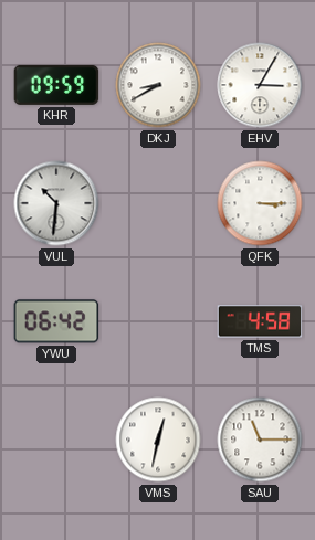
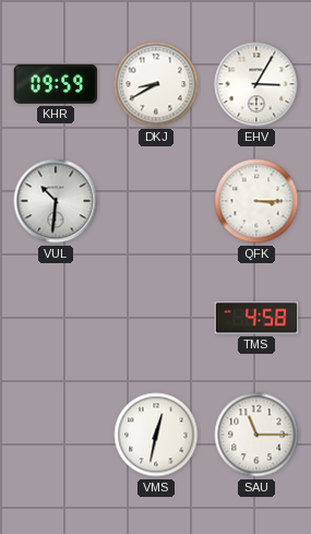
YWU: 06:42 -> none (56, 321)
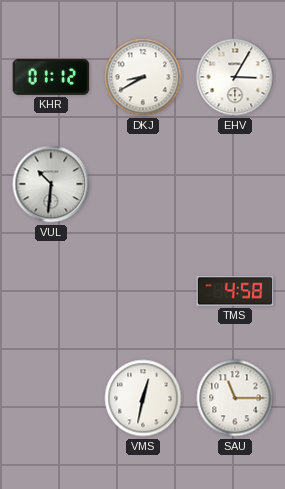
KHR: 09:59 -> 01:12 (51, 77)
QFK: 3:15 -> none (256, 201)
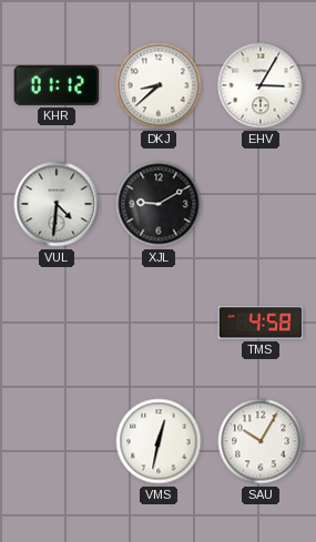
DKJ: 8:40 -> 8:38 (159, 85)
VUL: 10:31 -> 4:31 (57, 204)
XJL: none -> 9:10 (159, 204)
SAU: 11:15 -> 10:05 (261, 441)
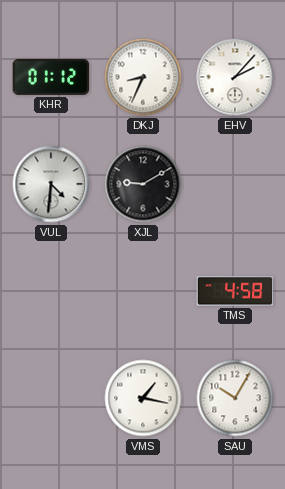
DKJ: 8:38 -> 8:34 (143, 77)
EHV: 3:05 -> 2:07 (235, 77)
VMS: 12:32 -> 1:17 (143, 398)
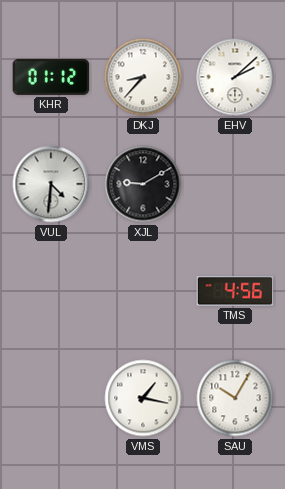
DKJ: 8:34 -> 8:37 (143, 77)
EHV: 2:07 -> 2:08 (235, 77)
TMS: 4:58 -> 4:56 (235, 291)
